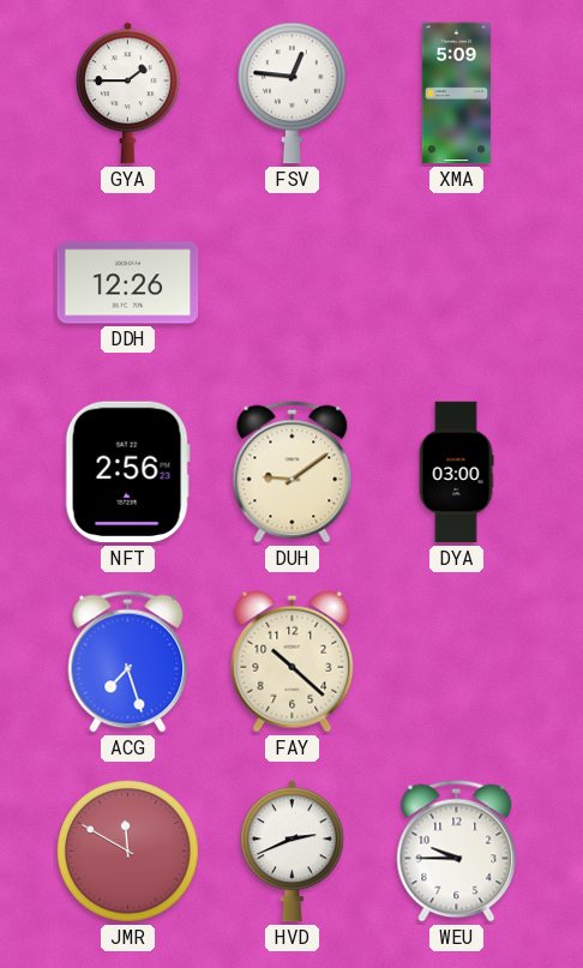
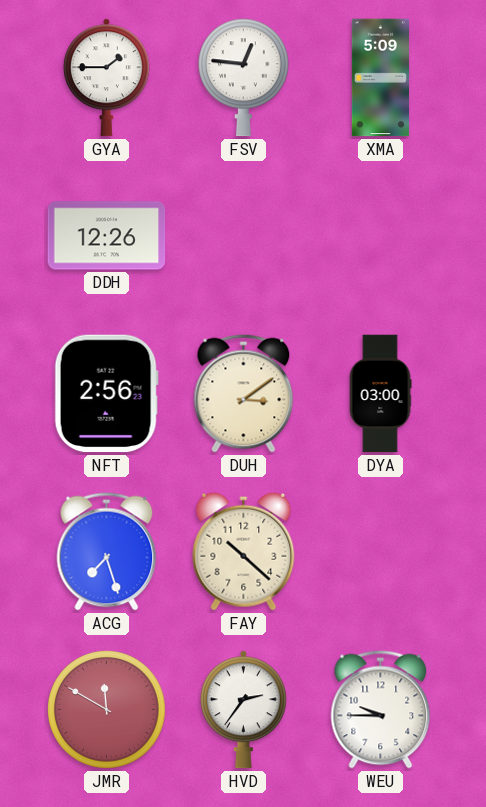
DUH: 9:09 -> 3:09 (244, 394)
HVD: 2:41 -> 2:36 (243, 710)
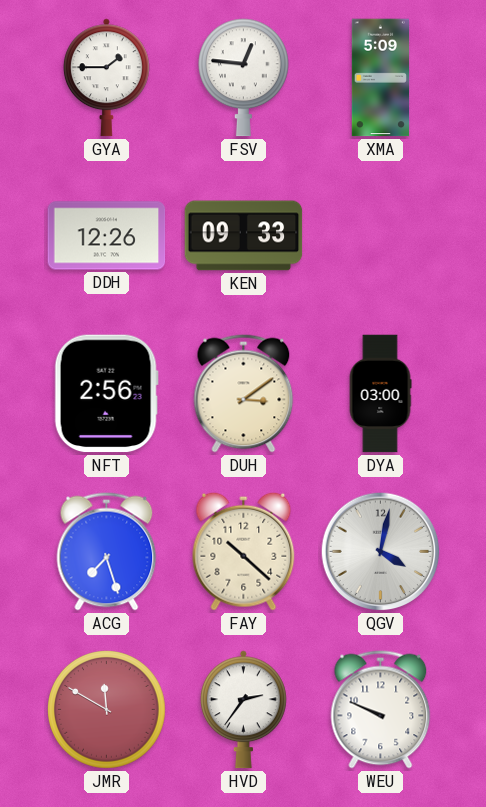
KEN: none -> 09:33 (244, 236)
QGV: none -> 4:02 (381, 552)
WEU: 9:45 -> 9:49 (381, 710)
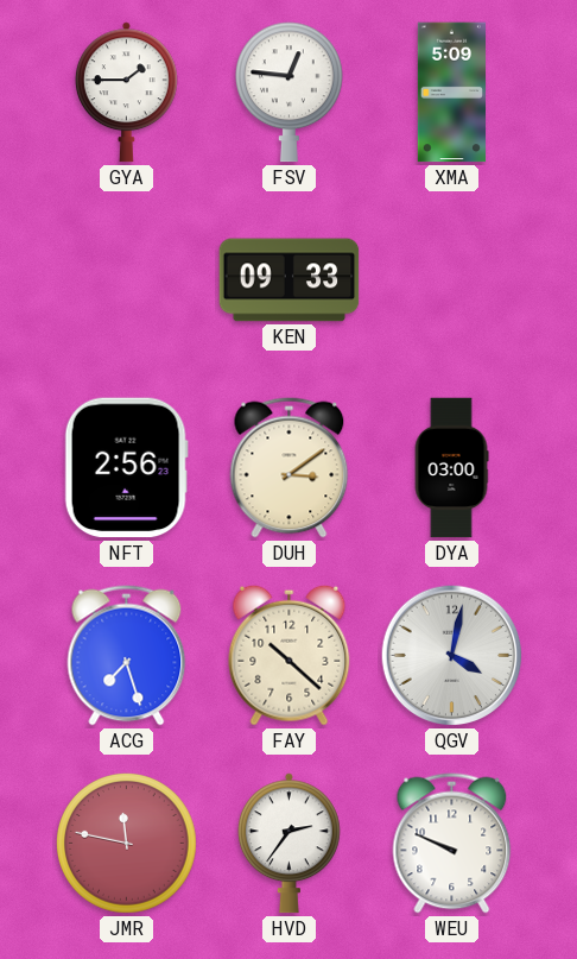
DDH: 12:26 -> none (107, 236)
JMR: 11:50 -> 11:47 (127, 844)
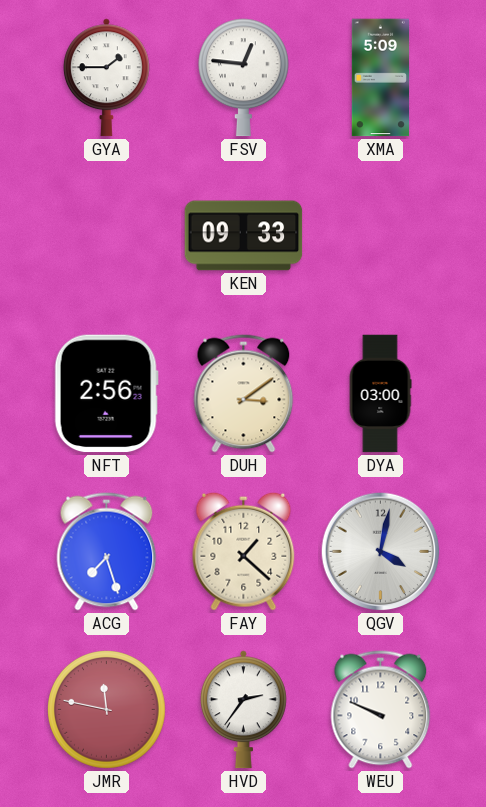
FAY: 10:22 -> 1:22 (244, 551)
